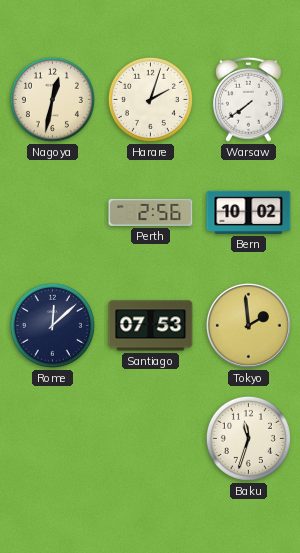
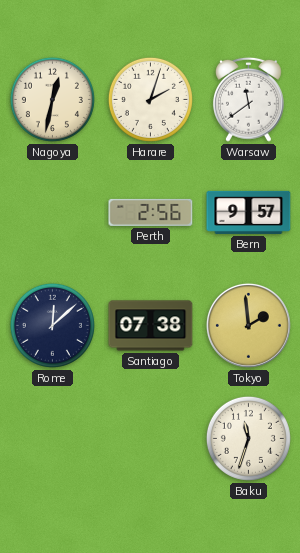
Warsaw: 7:39 -> 11:39 (249, 99)
Bern: 10:02 -> 9:57 (249, 212)
Santiago: 07:53 -> 07:38 (151, 326)
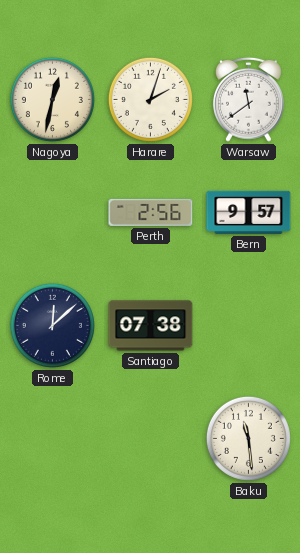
Tokyo: 1:59 -> none (248, 325)
Baku: 11:33 -> 11:29 (248, 438)
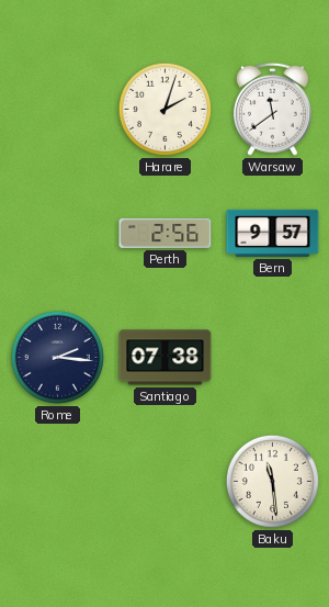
Nagoya: 12:32 -> none (52, 99)
Rome: 12:08 -> 2:16 (57, 357)
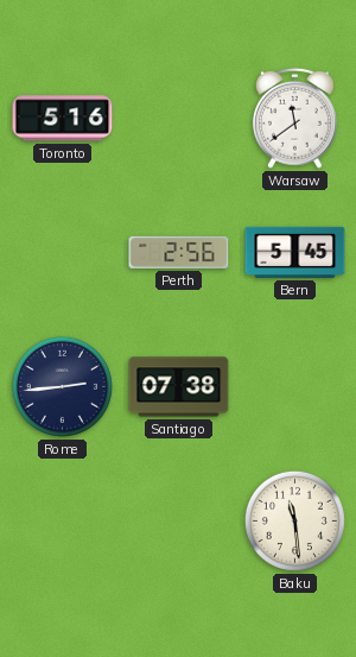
Toronto: none -> 5:16 (63, 119)
Harare: 2:03 -> none (164, 109)
Bern: 9:57 -> 5:45 (295, 252)
Rome: 2:16 -> 2:44 (62, 386)
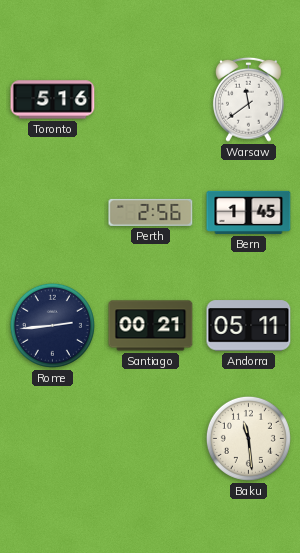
Bern: 5:45 -> 1:45 (249, 212)
Santiago: 07:38 -> 00:21 (151, 326)
Andorra: none -> 05:11 (249, 326)
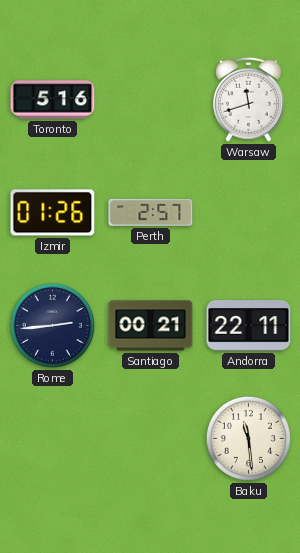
Warsaw: 11:39 -> 11:42 (249, 99)
Izmir: none -> 01:26 (53, 213)
Perth: 2:56 -> 2:57 (151, 212)
Bern: 1:45 -> none (249, 212)
Andorra: 05:11 -> 22:11 (249, 326)
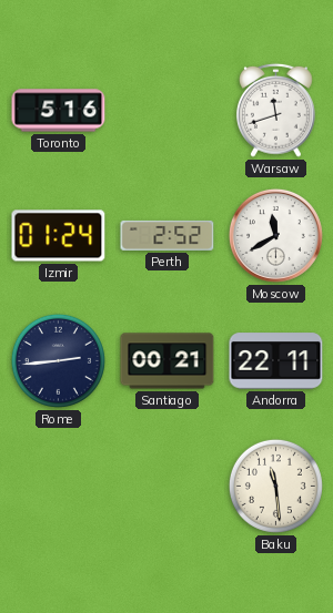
Izmir: 01:26 -> 01:24 (59, 236)
Perth: 2:57 -> 2:52 (168, 235)
Moscow: none -> 11:40 (275, 235)
